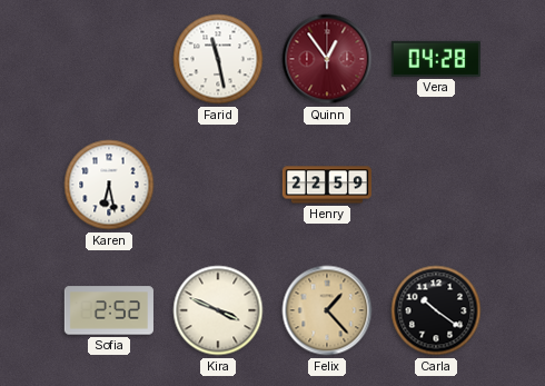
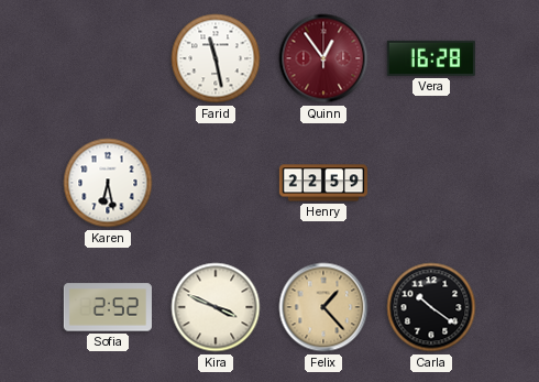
Vera: 04:28 -> 16:28 (431, 58)
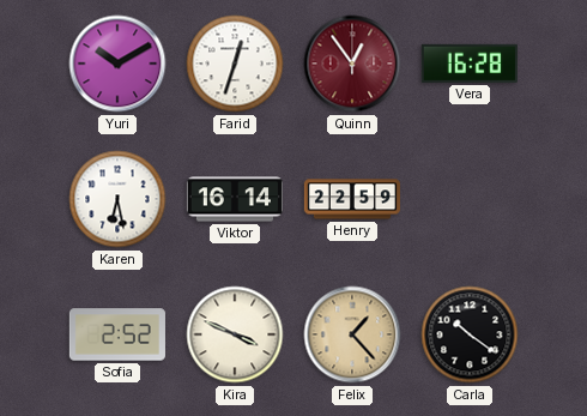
Yuri: none -> 10:10 (117, 64)
Farid: 11:28 -> 12:33 (235, 64)
Viktor: none -> 16:14 (235, 199)
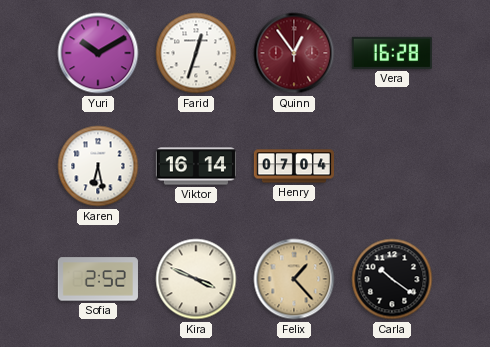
Henry: 22:59 -> 07:04 (294, 166)
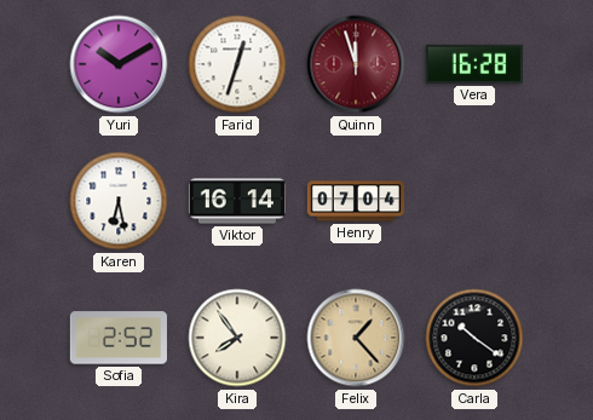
Quinn: 12:54 -> 11:57 (356, 64)
Kira: 3:49 -> 7:54 (237, 338)
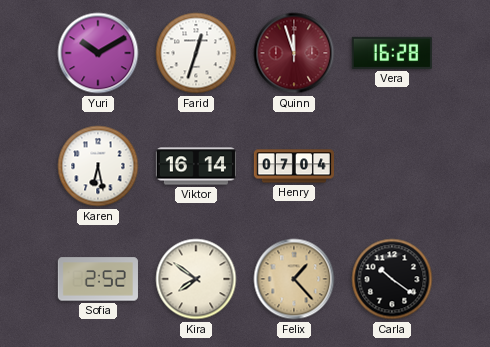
Kira: 7:54 -> 7:51 (196, 279)
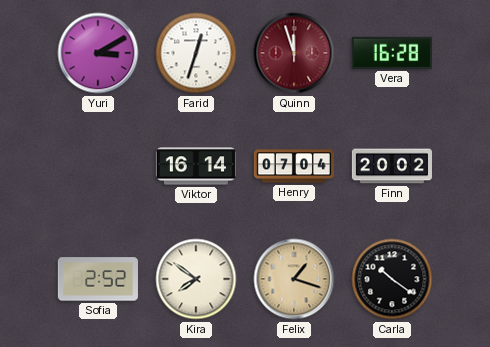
Yuri: 10:10 -> 3:10 (98, 53)
Karen: 6:28 -> none (98, 166)
Finn: none -> 20:02 (392, 166)
Felix: 1:23 -> 1:18 (294, 279)
